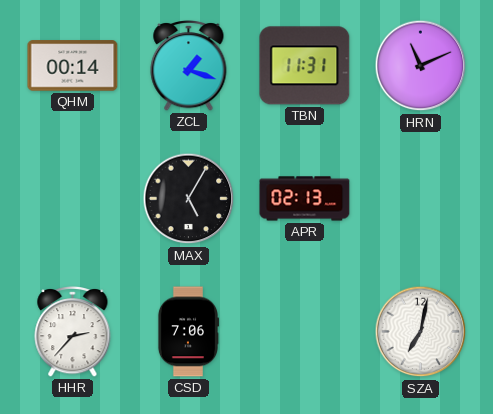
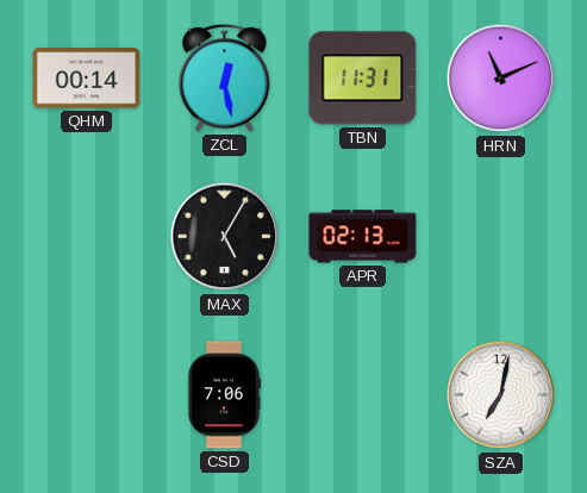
ZCL: 1:18 -> 12:28 (225, 79)
HHR: 2:37 -> none (73, 332)
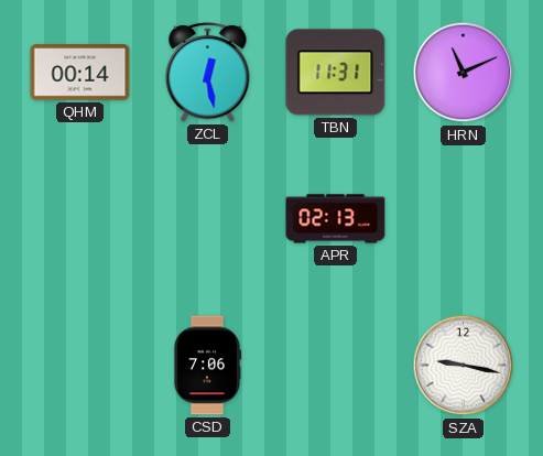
MAX: 5:05 -> none (225, 237)
SZA: 7:02 -> 9:17 (464, 366)
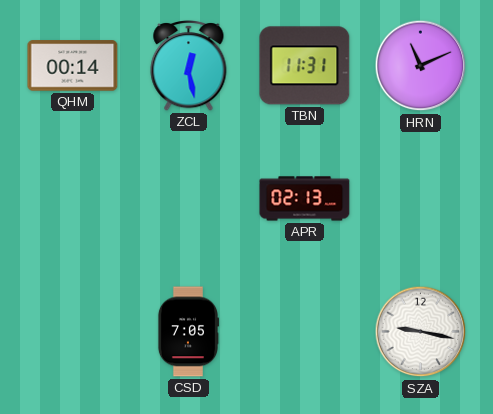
CSD: 7:06 -> 7:05 (187, 332)
